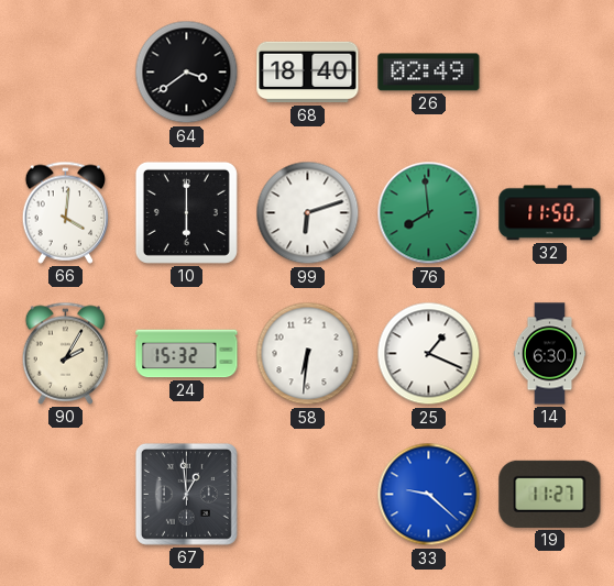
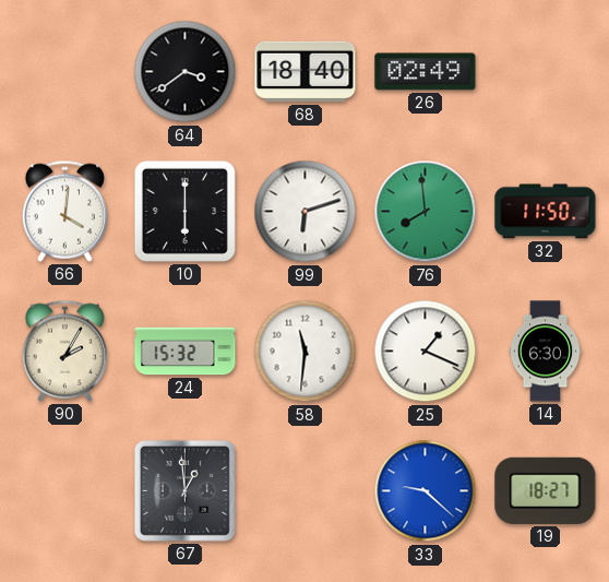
58: 6:31 -> 11:31 (306, 352)
19: 11:27 -> 18:27 (546, 490)
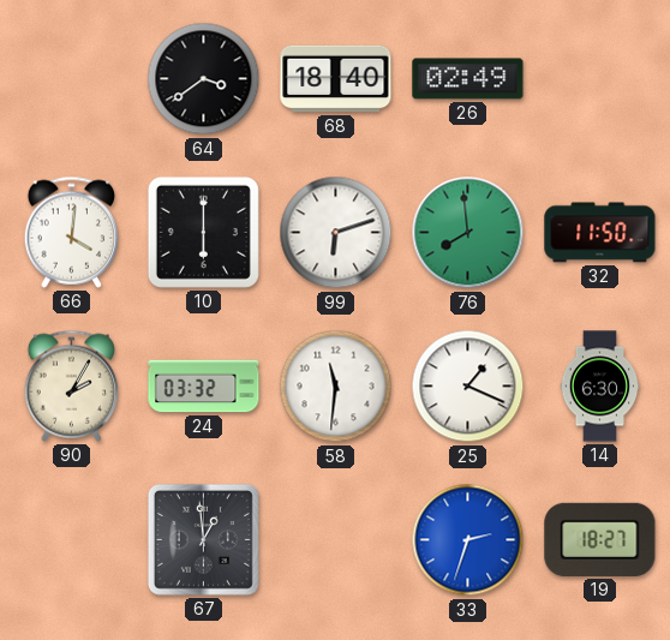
24: 15:32 -> 03:32 (204, 387)
33: 9:22 -> 2:33 (468, 540)
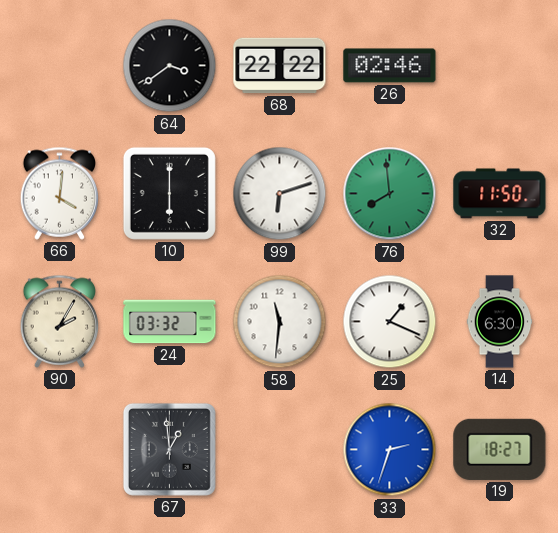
68: 18:40 -> 22:22 (280, 66)
26: 02:49 -> 02:46 (390, 66)
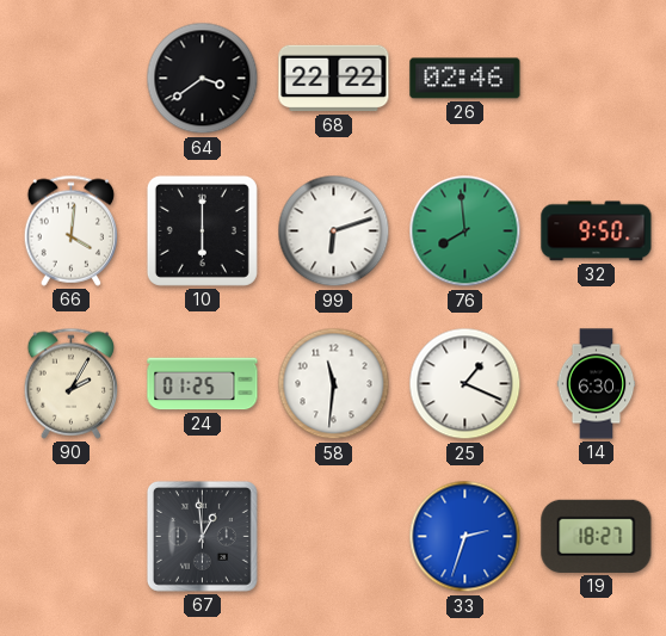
32: 11:50 -> 9:50 (597, 231)
24: 03:32 -> 01:25 (203, 384)
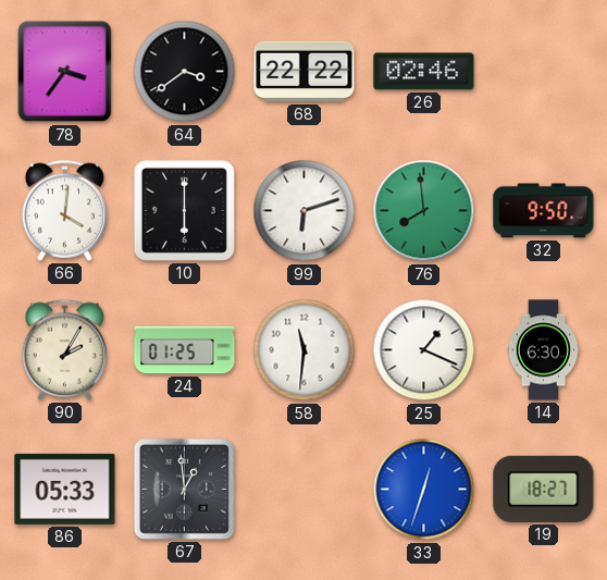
78: none -> 3:36 (65, 72)
86: none -> 05:33 (65, 489)
33: 2:33 -> 12:33 (424, 490)
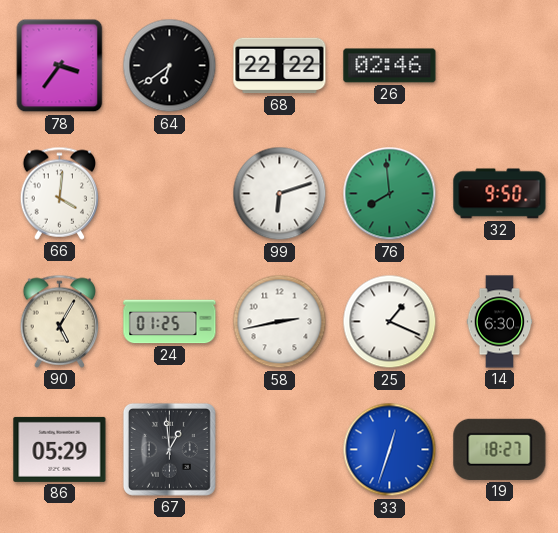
64: 3:39 -> 6:39 (170, 66)
10: 6:00 -> none (184, 210)
90: 2:05 -> 5:05 (60, 321)
58: 11:31 -> 2:43 (280, 322)
86: 05:33 -> 05:29 (60, 449)
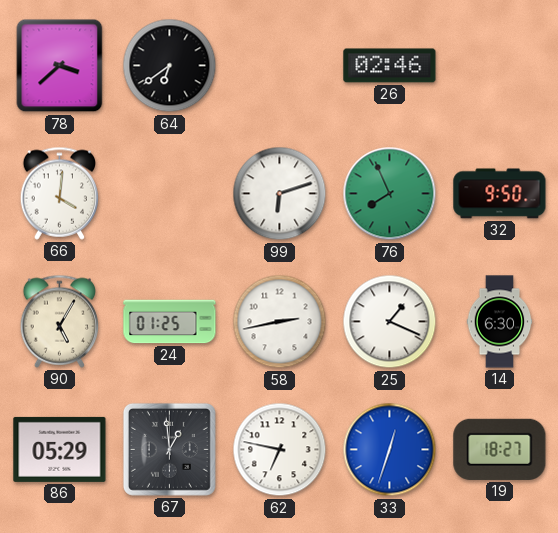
78: 3:36 -> 3:38 (60, 66)
68: 22:22 -> none (280, 66)
76: 7:59 -> 7:56 (390, 194)
62: none -> 6:47 (280, 450)
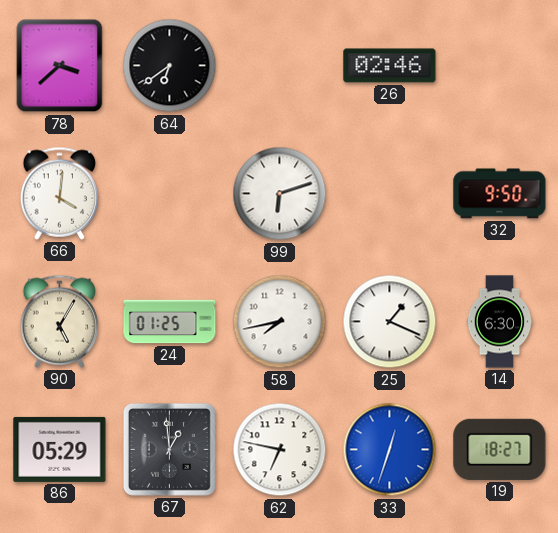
76: 7:56 -> none (390, 194)
58: 2:43 -> 7:43 (280, 322)
